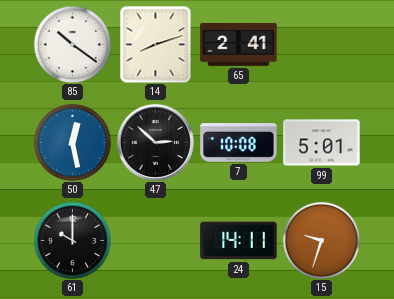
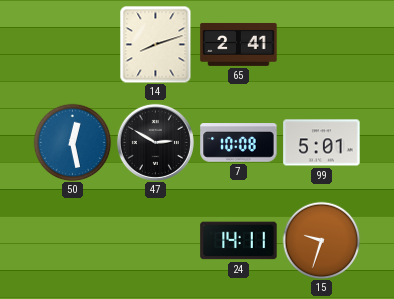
85: 10:21 -> none (72, 44)
47: 2:52 -> 2:50 (155, 142)
61: 10:00 -> none (72, 240)
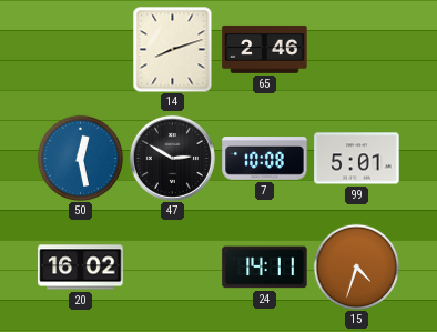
65: 2:41 -> 2:46 (265, 49)
20: none -> 16:02 (81, 268)
15: 9:33 -> 4:33 (356, 266)
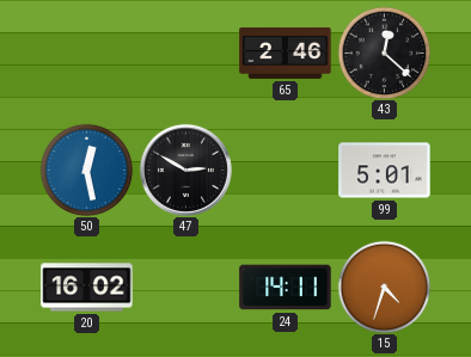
14: 8:12 -> none (173, 49)
43: none -> 12:22 (384, 53)
7: 10:08 -> none (265, 159)
